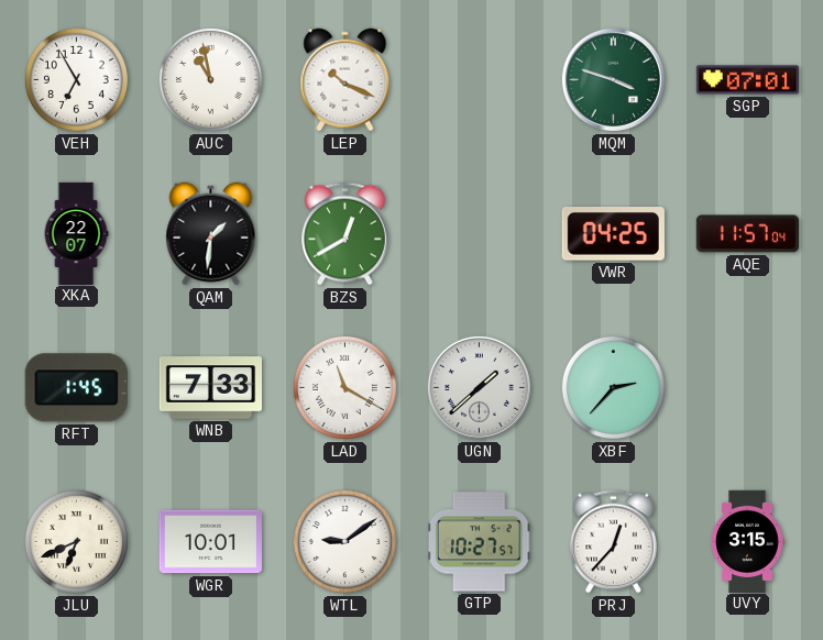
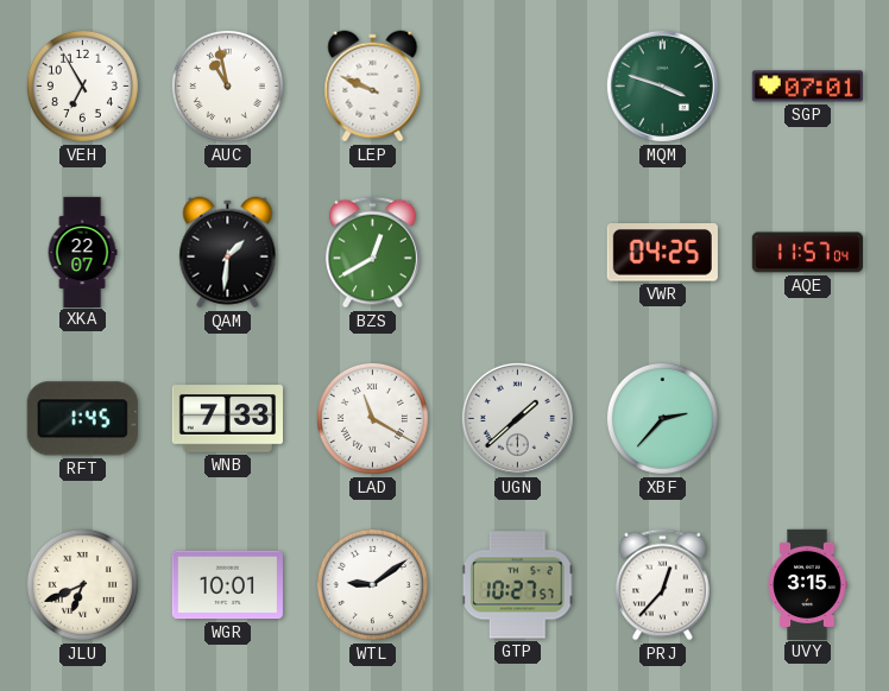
LEP: 10:19 -> 9:49 (373, 87)
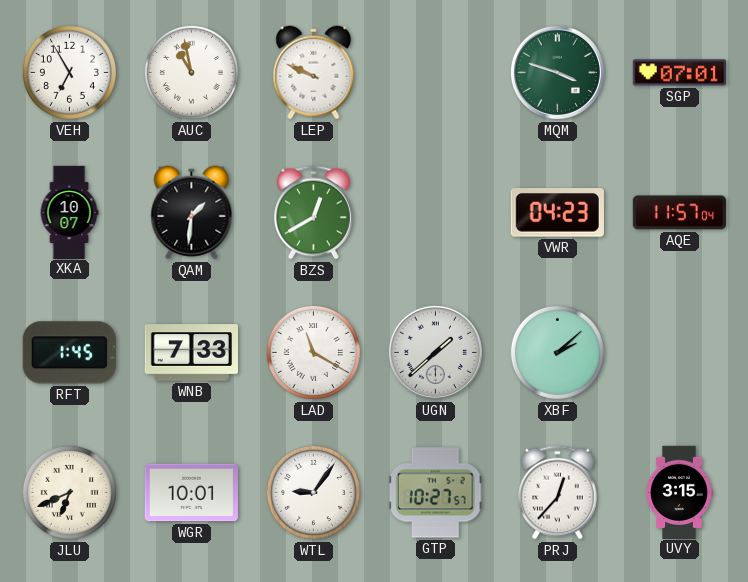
XKA: 22:07 -> 10:07 (69, 212)
VWR: 04:25 -> 04:23 (557, 213)
XBF: 2:37 -> 2:08 (557, 352)
WTL: 9:09 -> 9:06 (313, 492)
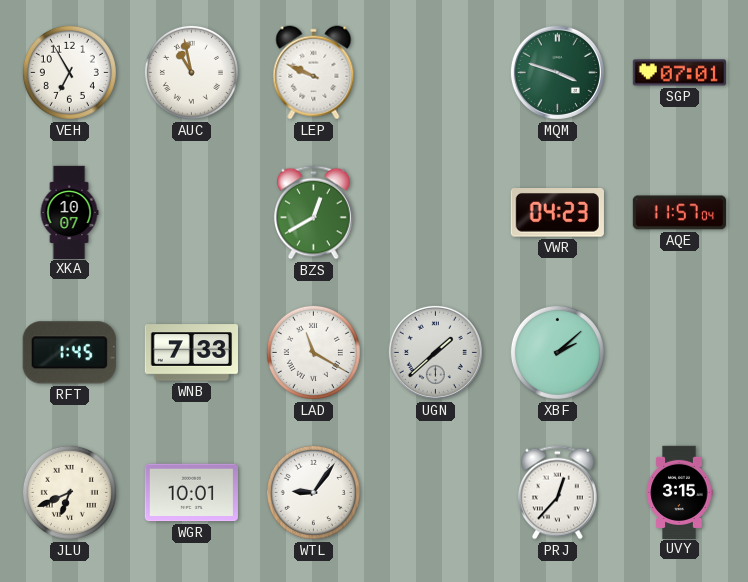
QAM: 1:31 -> none (192, 213)
GTP: 10:27 -> none (435, 493)
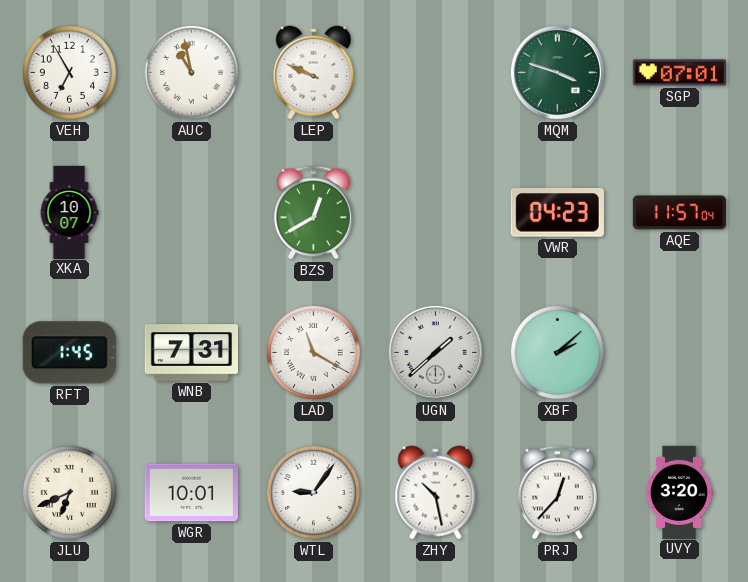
WNB: 7:33 -> 7:31 (191, 353)
ZHY: none -> 10:28 (436, 493)
UVY: 3:15 -> 3:20 (679, 492)
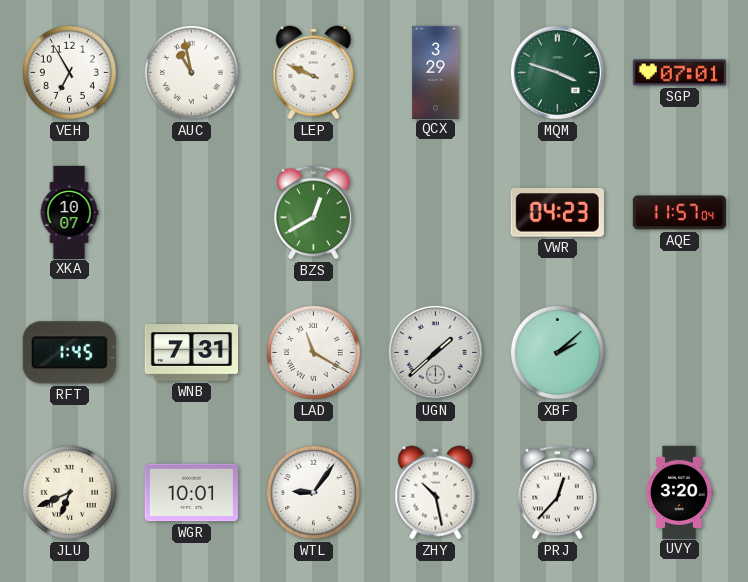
QCX: none -> 3:29 (436, 72)
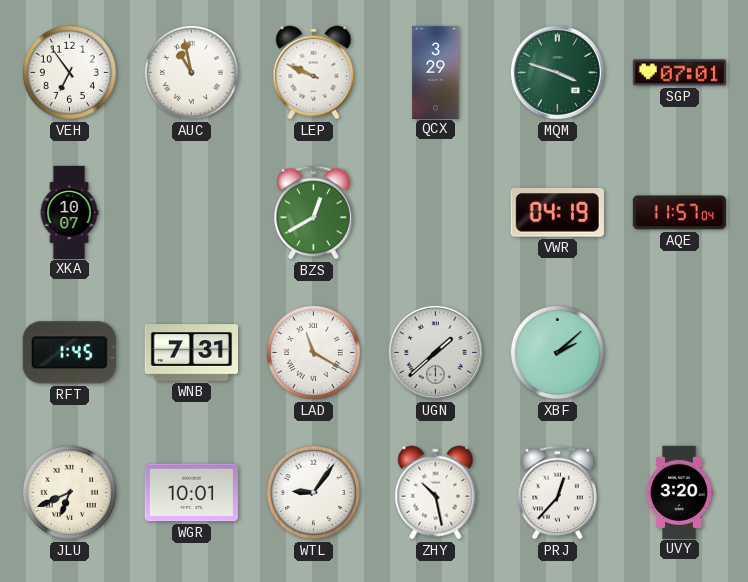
VEH: 6:55 -> 6:54 (69, 72)
VWR: 04:23 -> 04:19 (557, 213)
